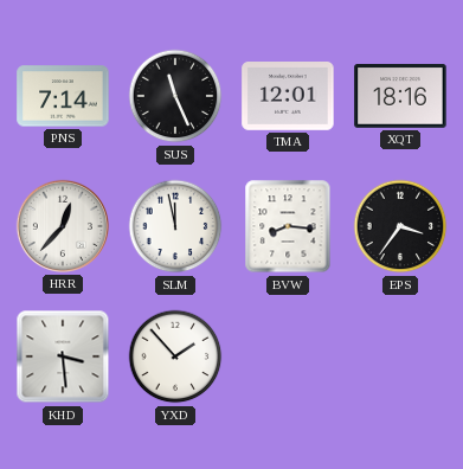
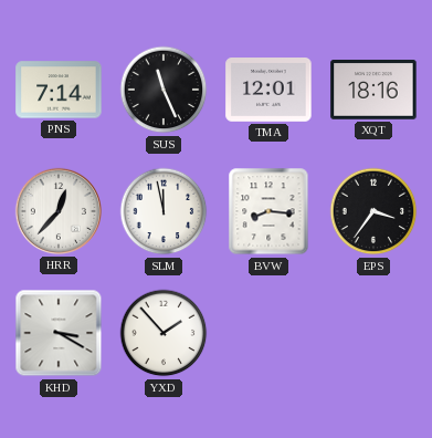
KHD: 3:29 -> 3:20 (59, 333)
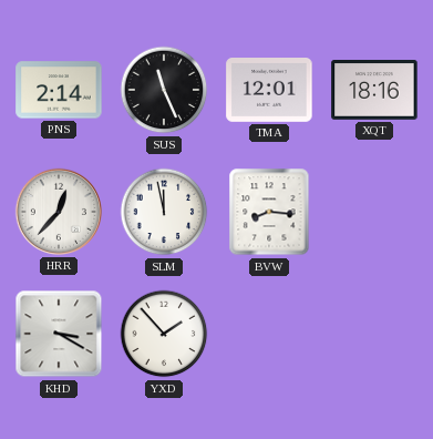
PNS: 7:14 -> 2:14 (59, 90)
EPS: 3:36 -> none (373, 211)
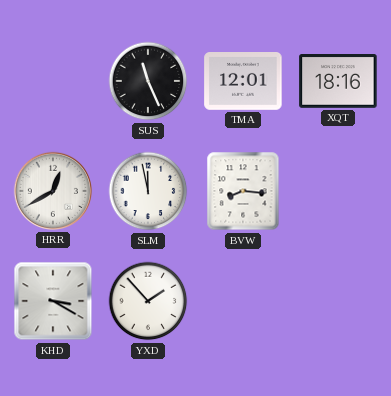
PNS: 2:14 -> none (59, 90)
HRR: 12:37 -> 12:40 (53, 191)
